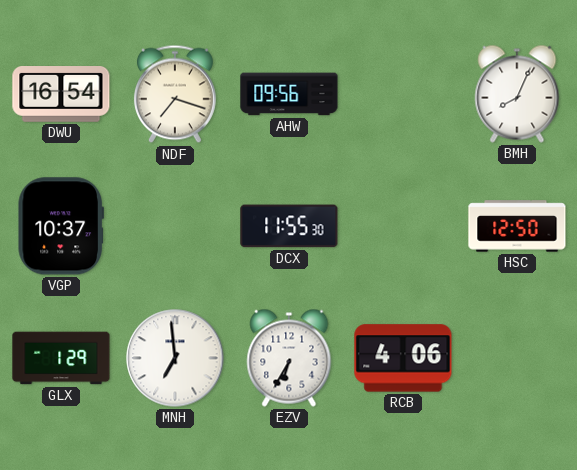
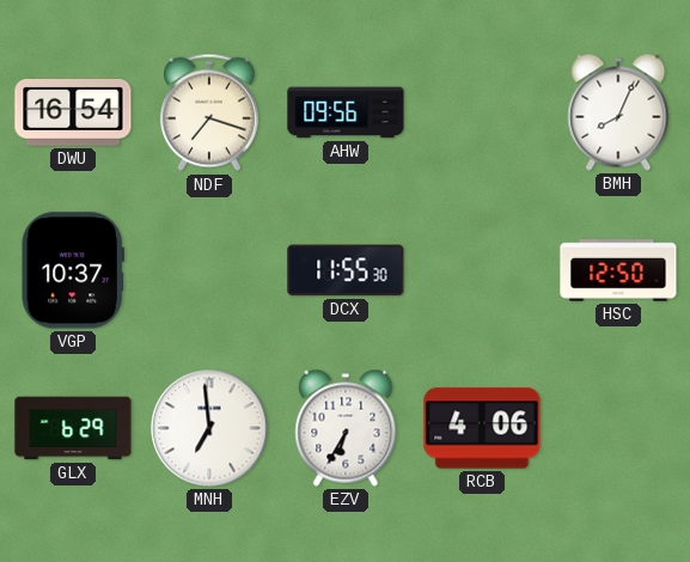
GLX: 1:29 -> 6:29 (73, 428)
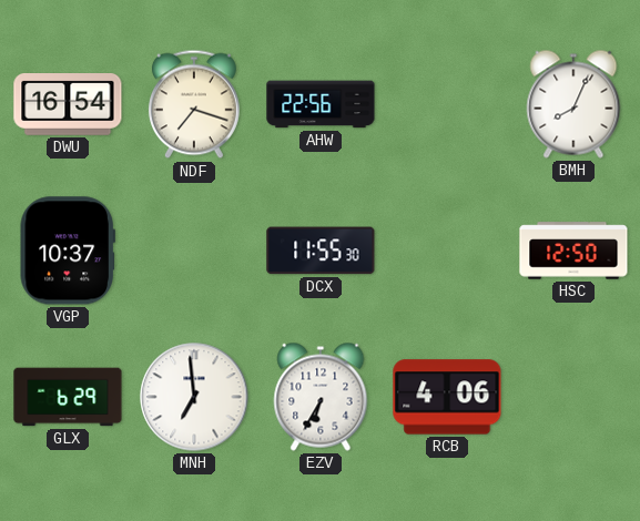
AHW: 09:56 -> 22:56 (321, 104)
